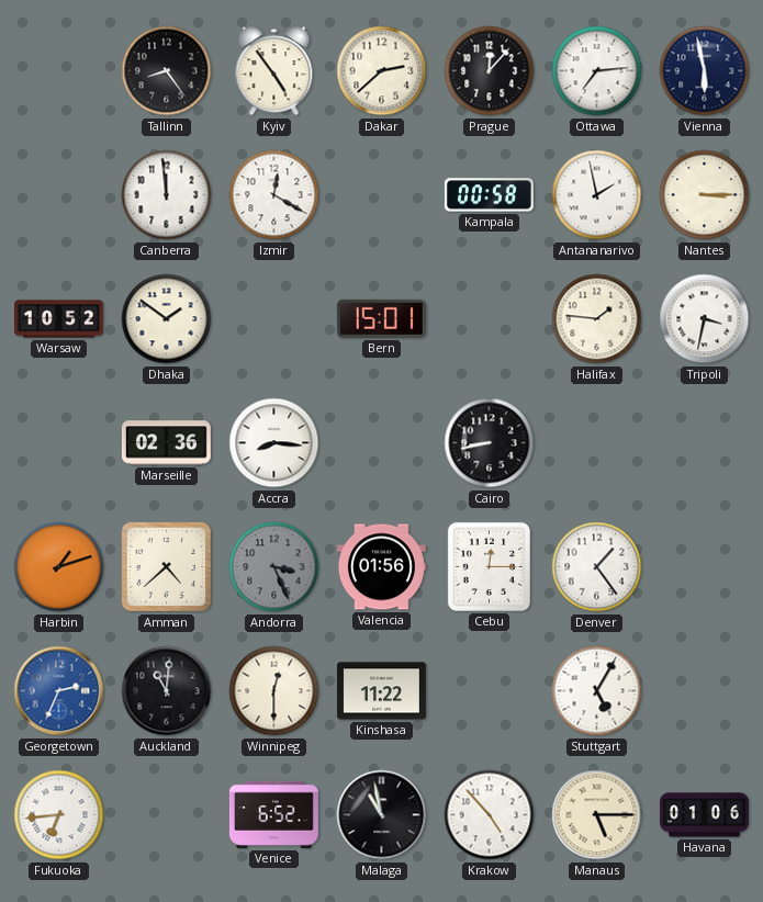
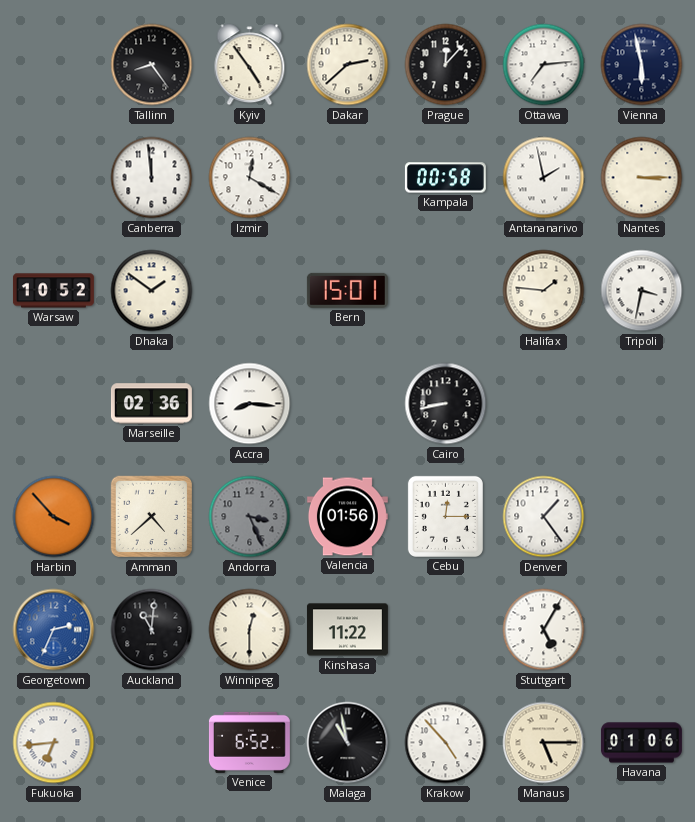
Harbin: 1:12 -> 3:53 (54, 517)
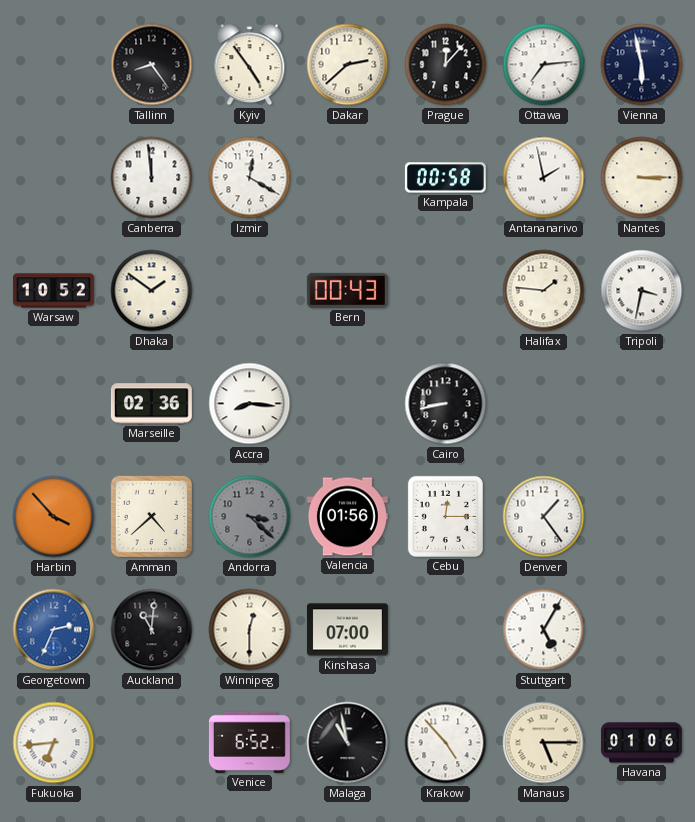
Bern: 15:01 -> 00:43 (347, 290)
Andorra: 3:26 -> 3:22 (250, 517)
Kinshasa: 11:22 -> 07:00 (347, 630)
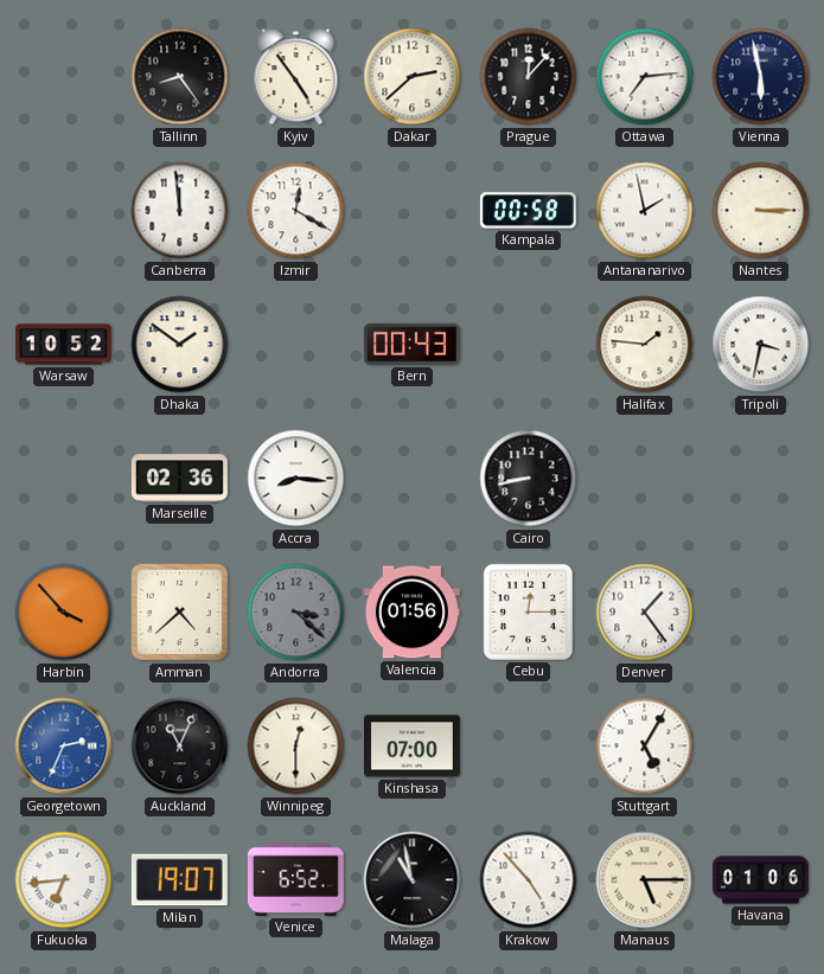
Auckland: 11:01 -> 11:04 (180, 746)
Milan: none -> 19:07 (179, 880)
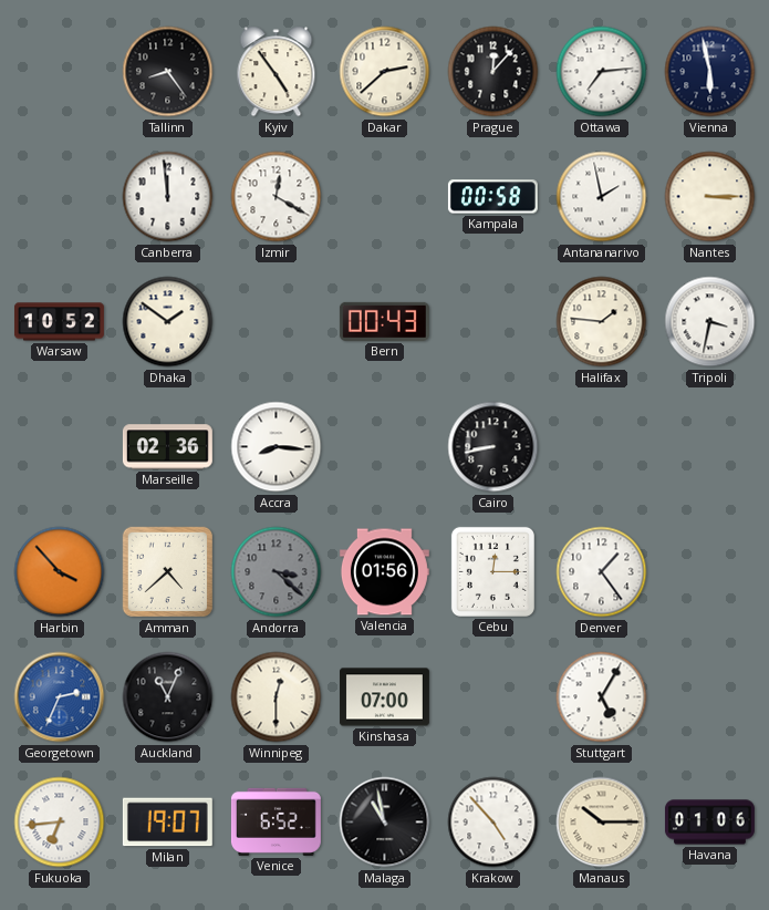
Manaus: 5:15 -> 10:15 (602, 823)
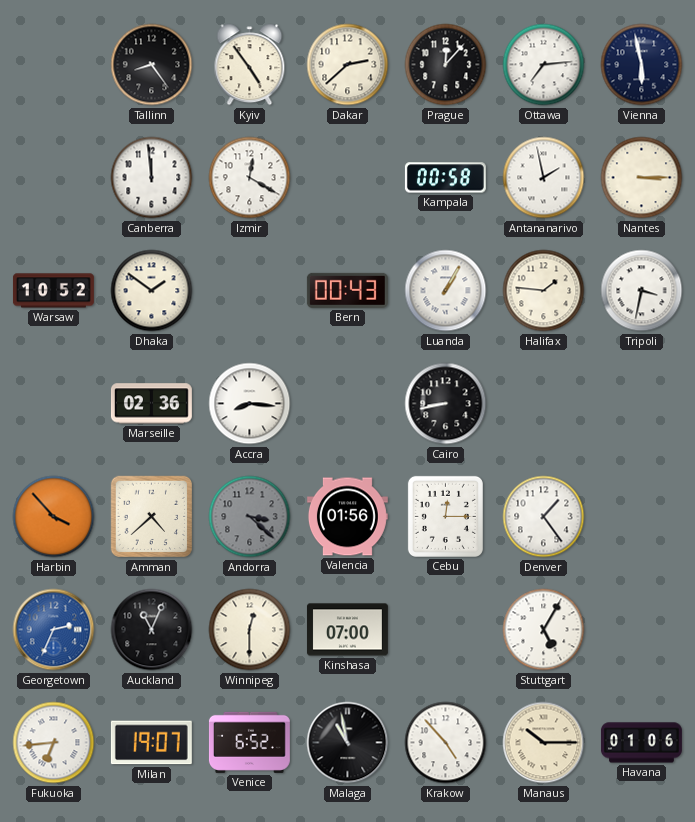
Luanda: none -> 1:05 (446, 291)
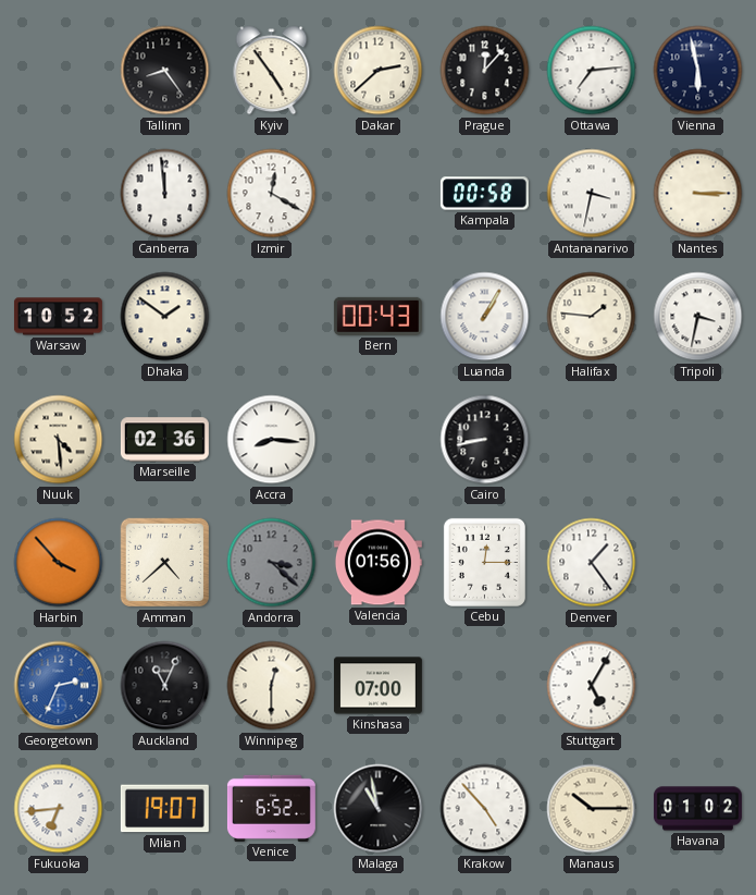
Antananarivo: 1:58 -> 3:32 (592, 194)
Nuuk: none -> 4:29 (59, 440)
Havana: 01:06 -> 01:02 (697, 809)
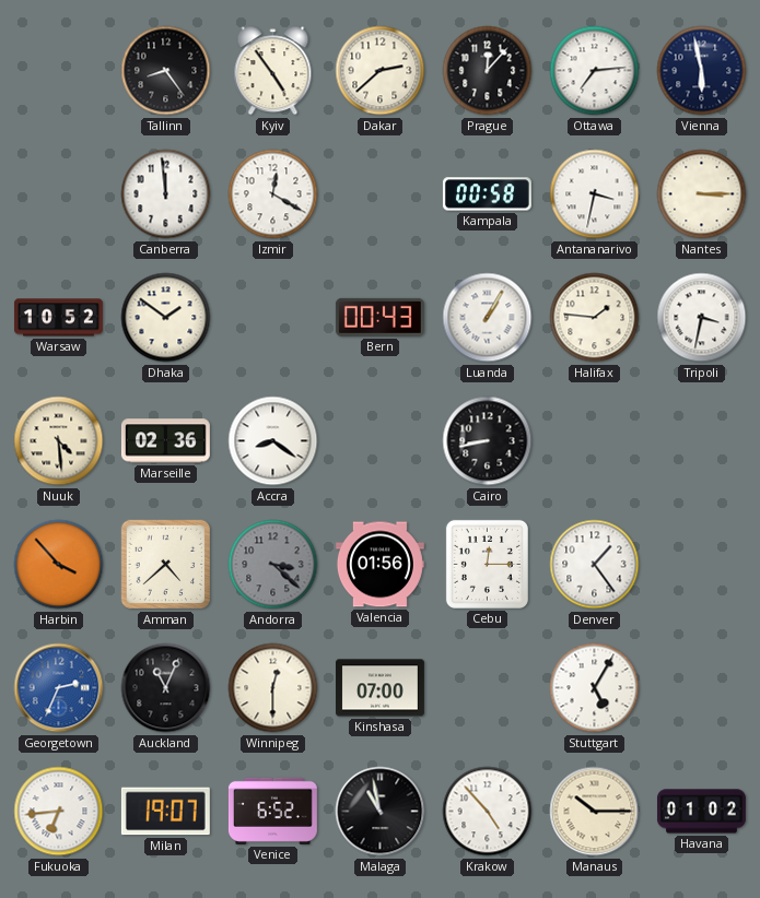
Accra: 8:16 -> 8:21 (273, 441)
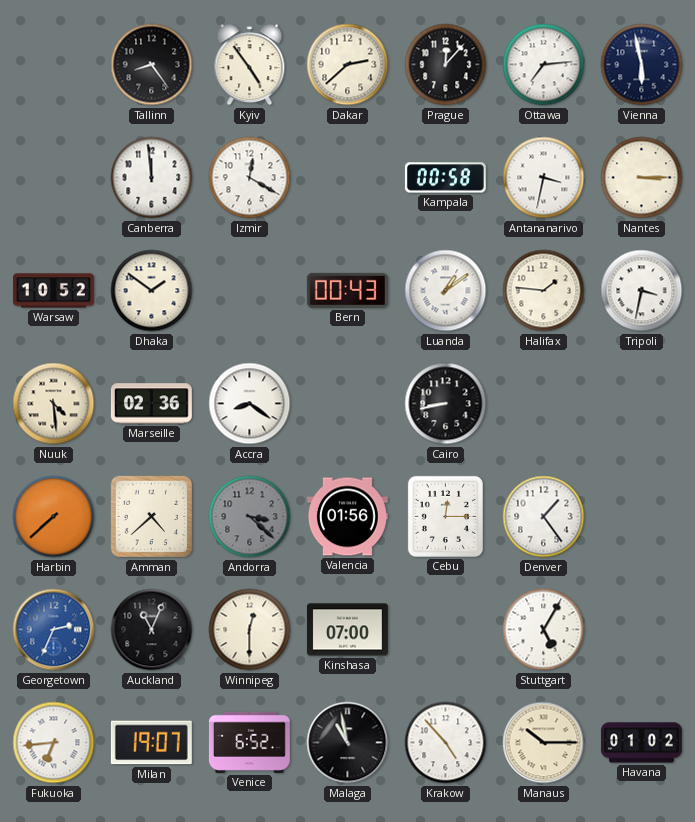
Luanda: 1:05 -> 1:09 (446, 291)
Harbin: 3:53 -> 7:38 (54, 517)
